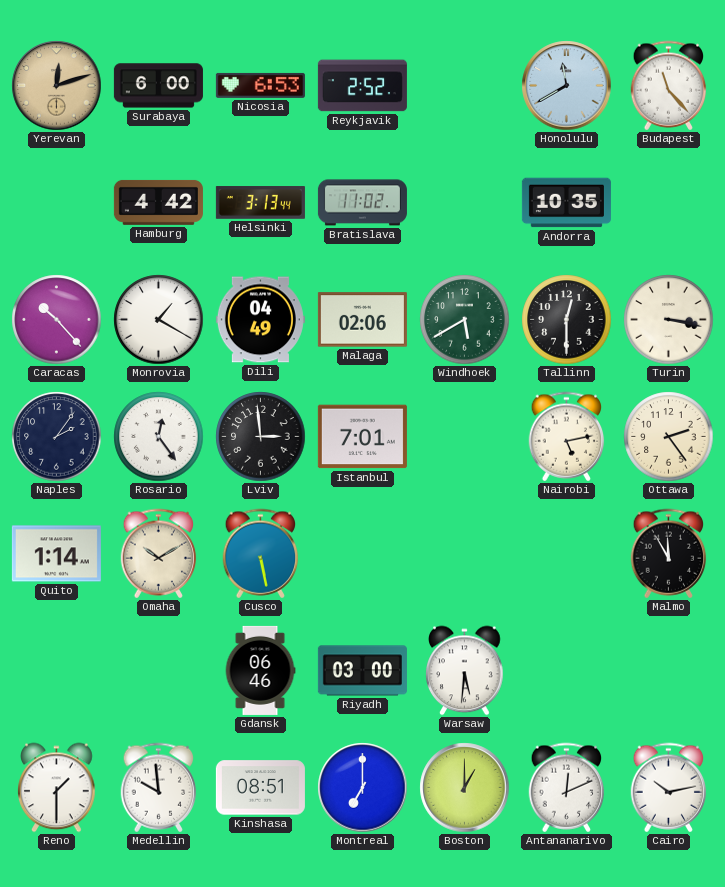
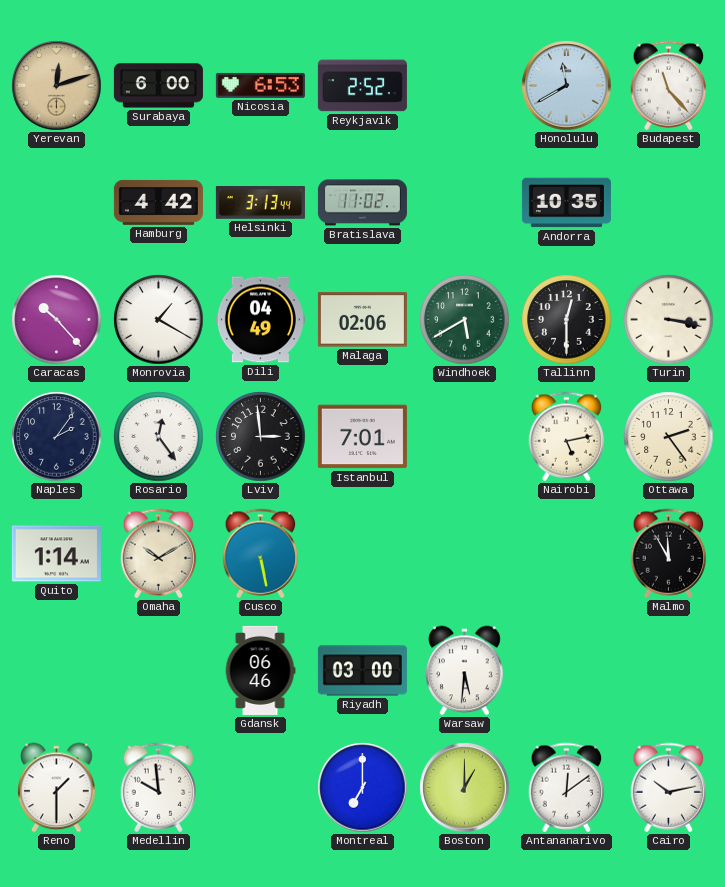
Kinshasa: 08:51 -> none (260, 788)
Antananarivo: 12:11 -> 12:09 (567, 788)
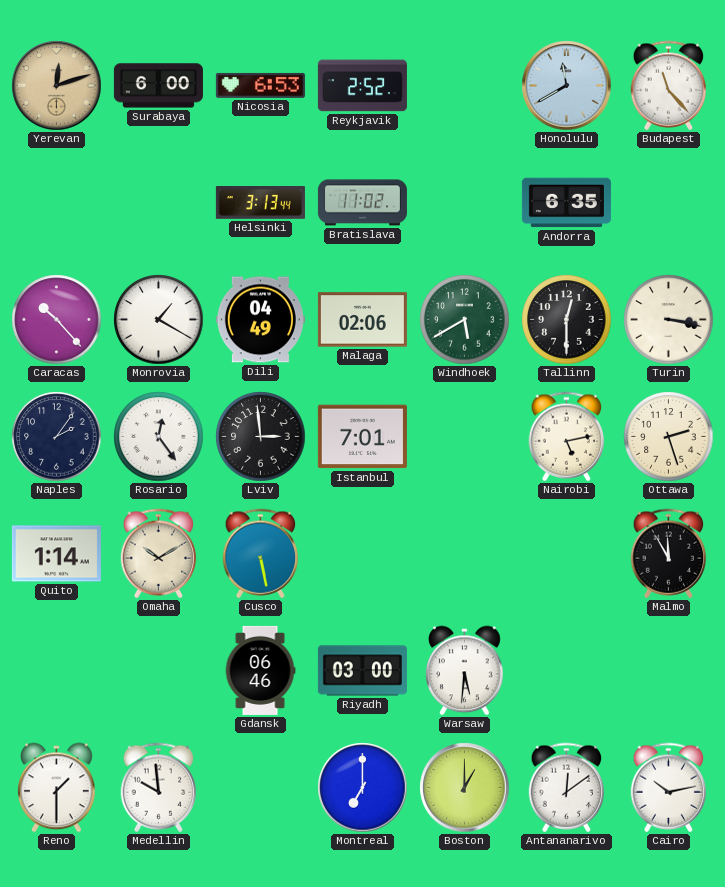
Hamburg: 4:42 -> none (158, 202)
Andorra: 10:35 -> 6:35 (566, 203)
Ottawa: 2:24 -> 2:27 (669, 437)
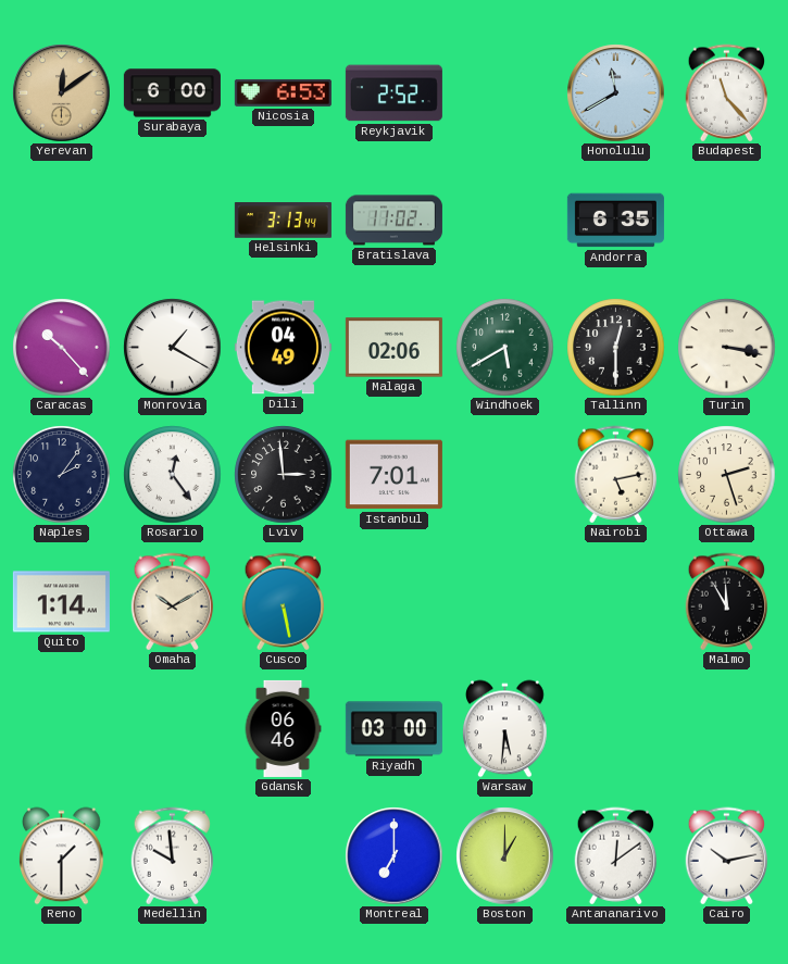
Yerevan: 12:12 -> 12:09 (62, 93)
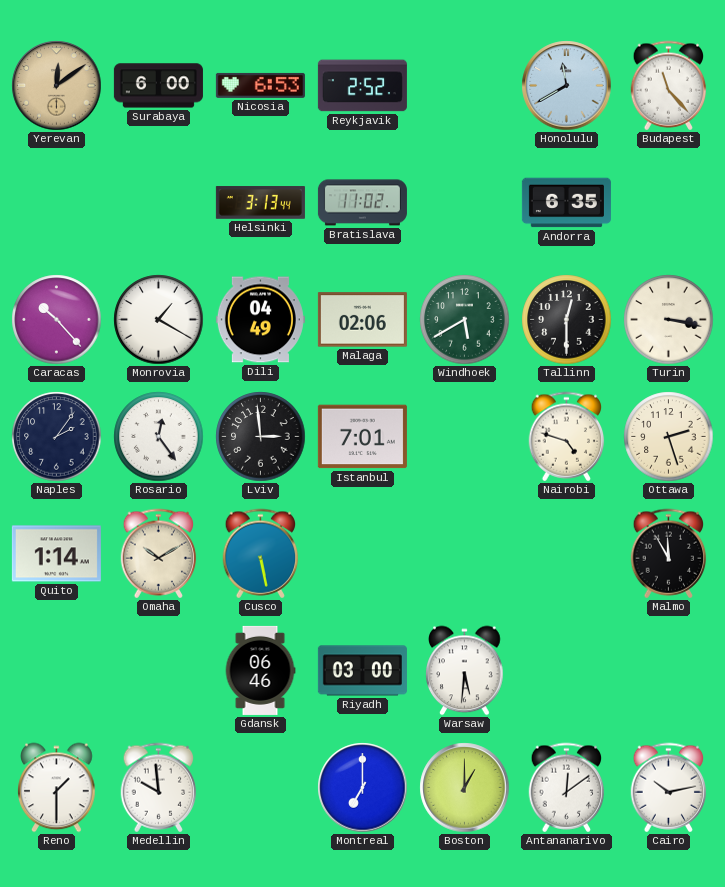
Nairobi: 5:13 -> 4:48 (567, 437)
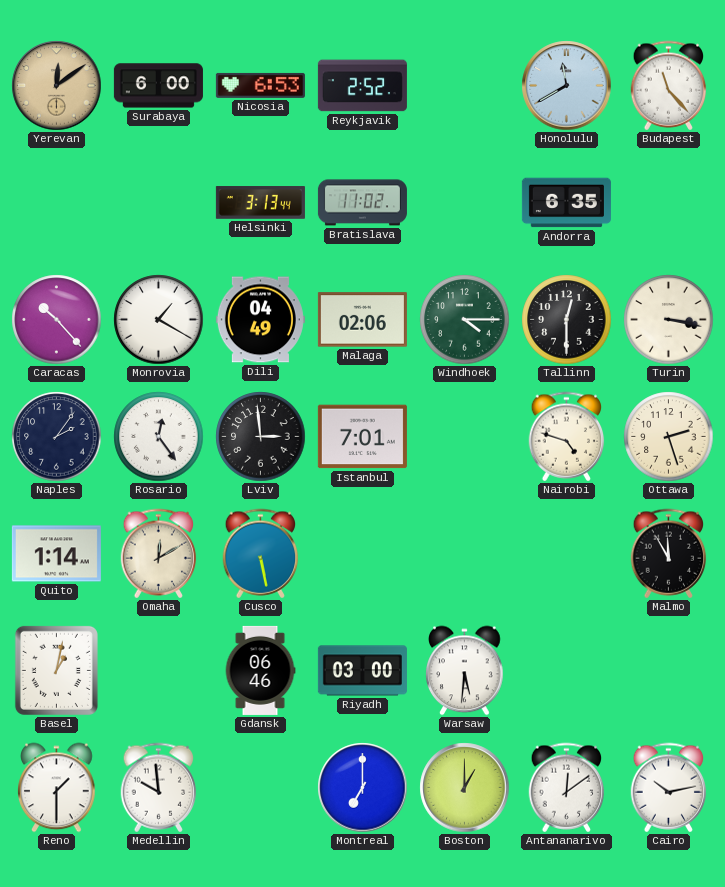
Windhoek: 5:40 -> 4:15 (465, 320)
Omaha: 10:10 -> 12:10 (159, 554)
Basel: none -> 1:02 (56, 670)
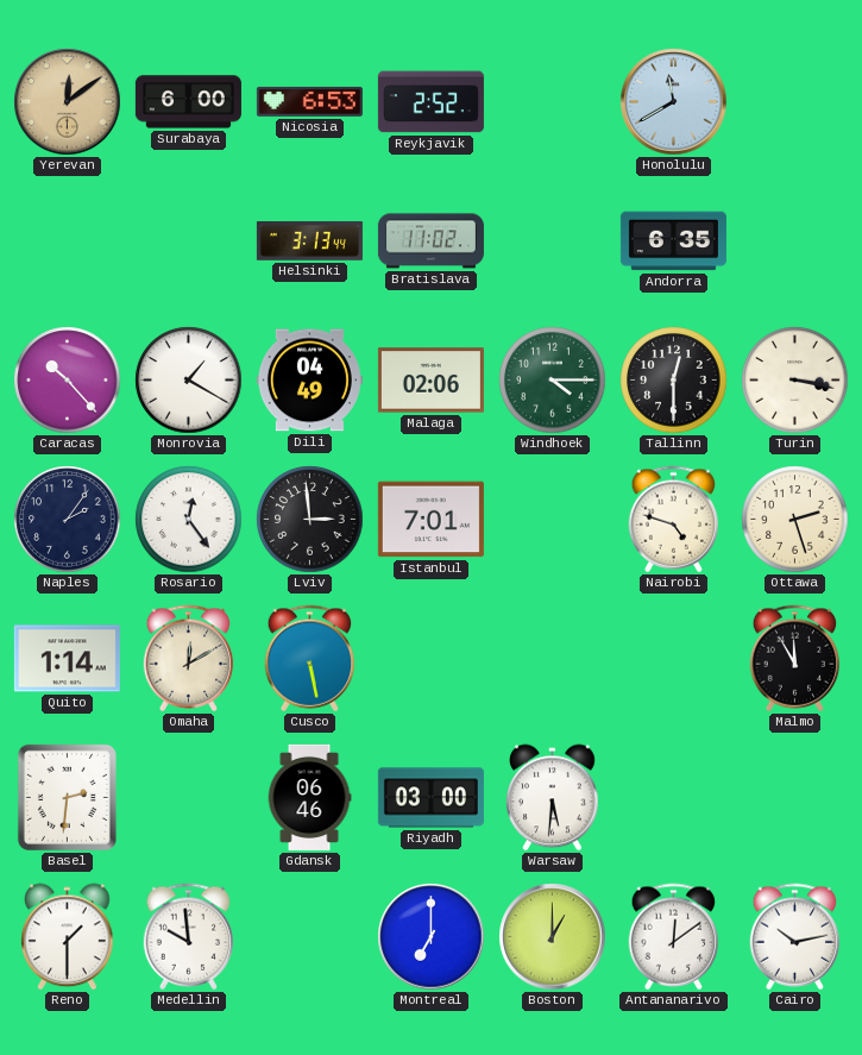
Budapest: 11:23 -> none (669, 86)
Basel: 1:02 -> 2:31 (67, 797)
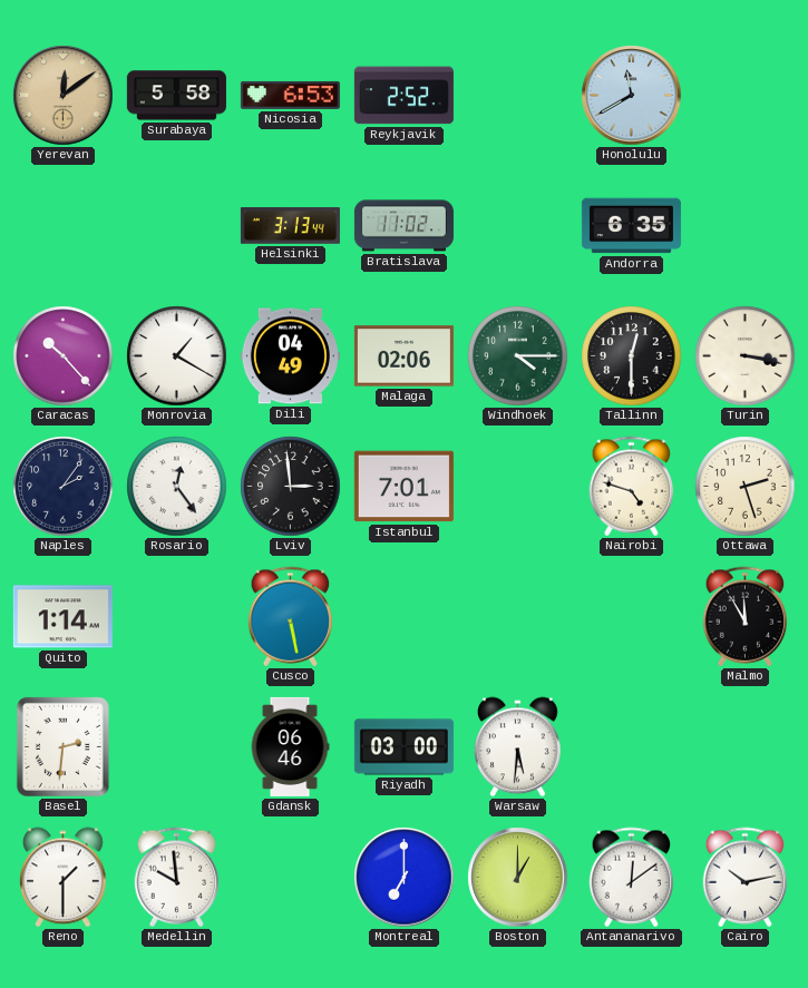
Surabaya: 6:00 -> 5:58 (176, 96)
Omaha: 12:10 -> none (189, 659)
